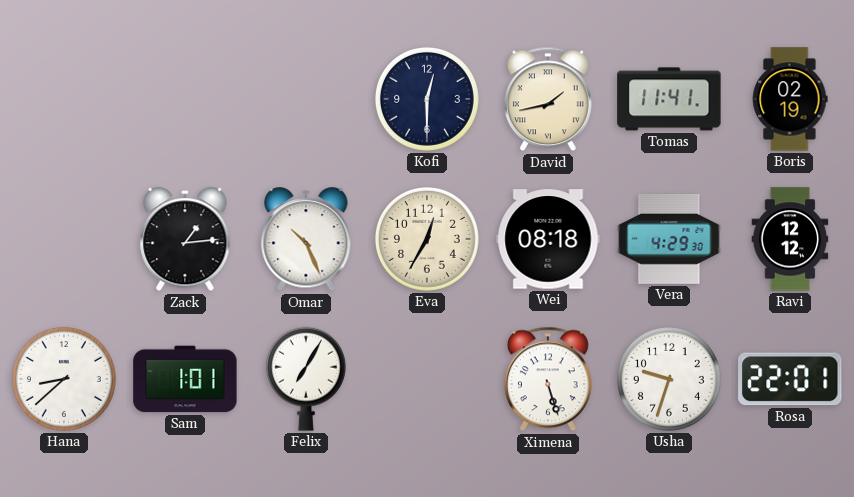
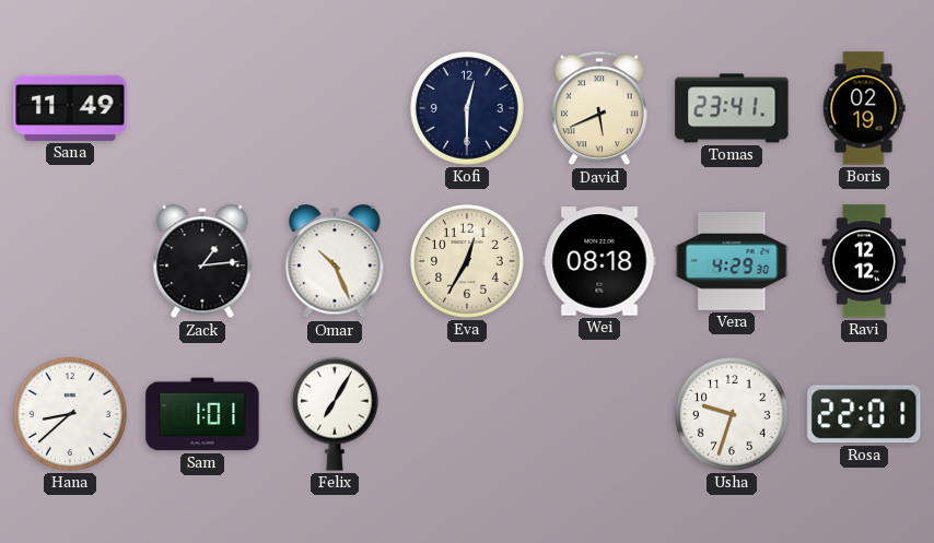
Sana: none -> 11:49 (70, 108)
David: 1:43 -> 5:41 (599, 108)
Tomas: 11:41 -> 23:41 (732, 108)
Ximena: 5:27 -> none (548, 379)
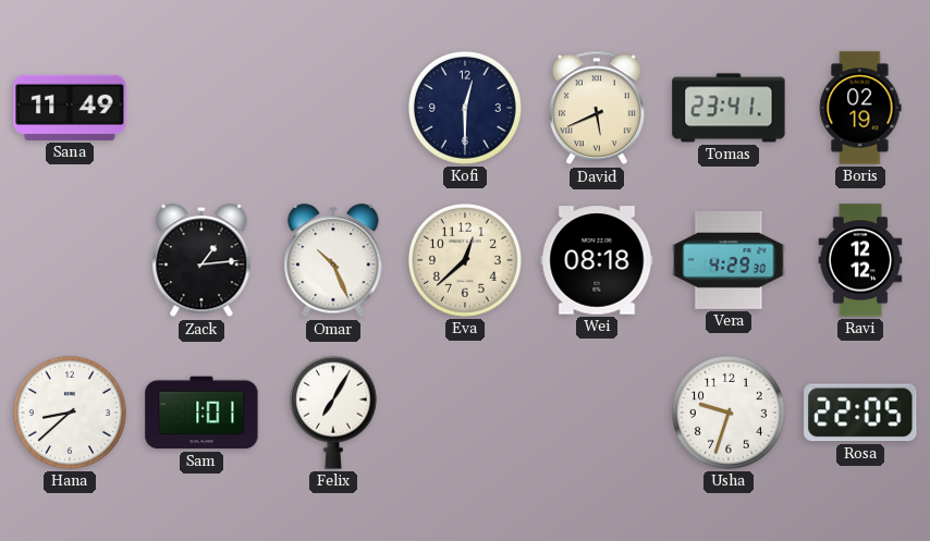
Eva: 12:35 -> 12:38 (465, 260)
Rosa: 22:01 -> 22:05 (860, 413)
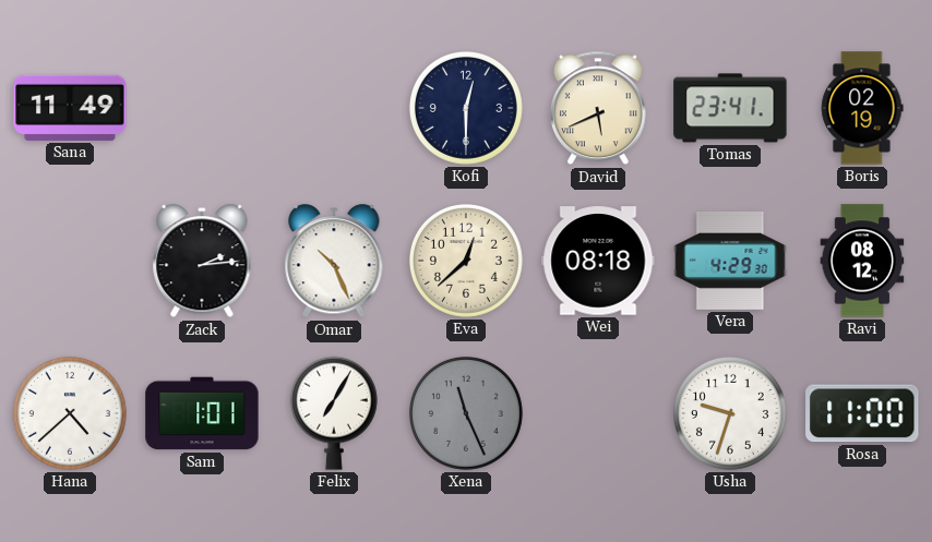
Zack: 1:14 -> 2:14 (202, 262)
Ravi: 12:12 -> 08:12 (862, 261)
Hana: 8:38 -> 4:38 (70, 413)
Xena: none -> 11:26 (466, 413)
Rosa: 22:05 -> 11:00 (862, 413)
